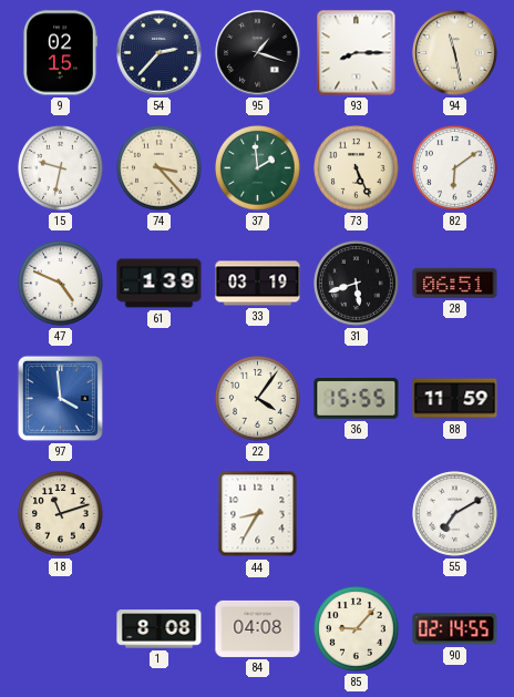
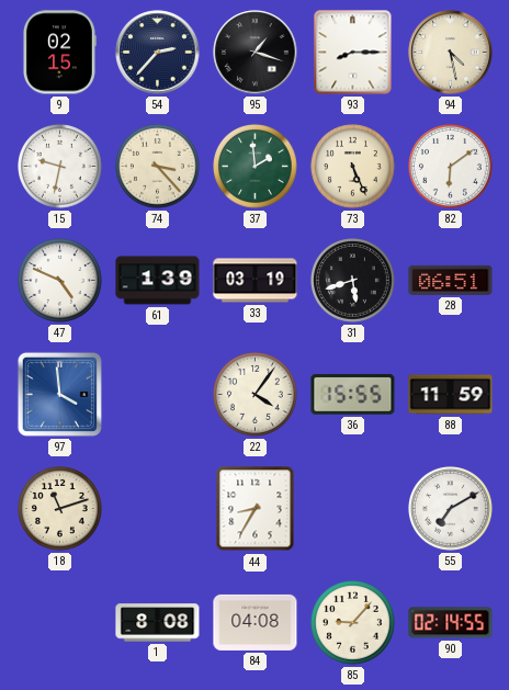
94: 11:28 -> 4:28 (451, 53)
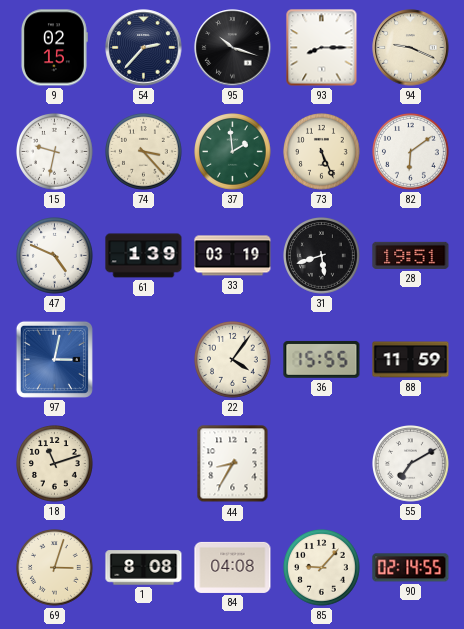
95: 1:18 -> 10:18 (233, 48)
94: 4:28 -> 9:19 (411, 48)
28: 06:51 -> 19:51 (411, 255)
97: 3:59 -> 3:02 (54, 359)
69: none -> 3:03 (55, 568)
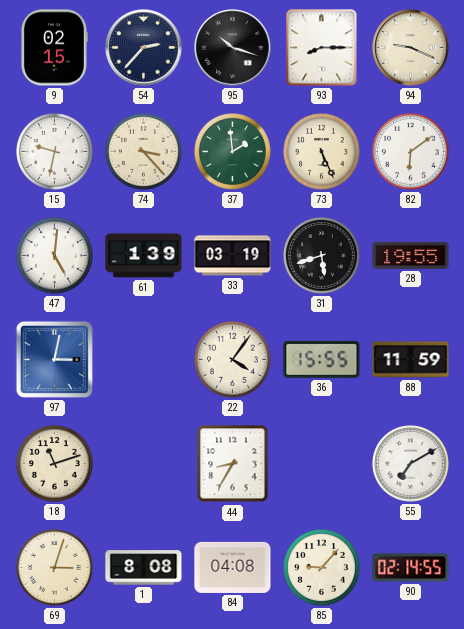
47: 4:49 -> 5:01 (55, 256)
28: 19:51 -> 19:55 (411, 255)
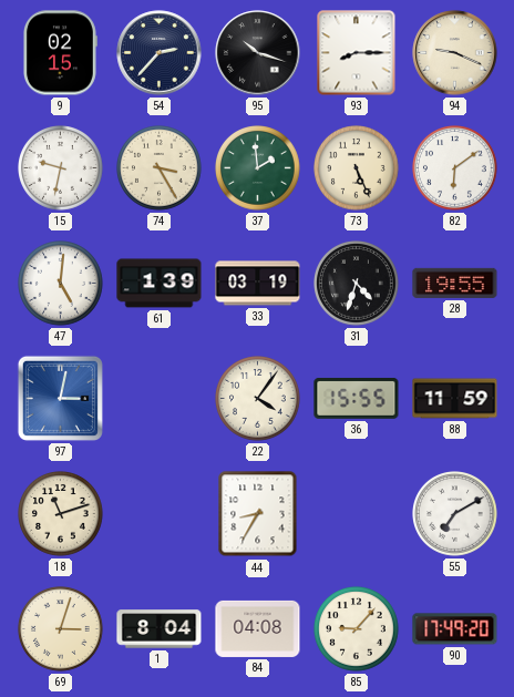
74: 3:23 -> 3:25 (160, 168)
31: 5:42 -> 4:33 (357, 284)
1: 8:08 -> 8:04 (160, 629)
90: 02:14 -> 17:49 (455, 629)
